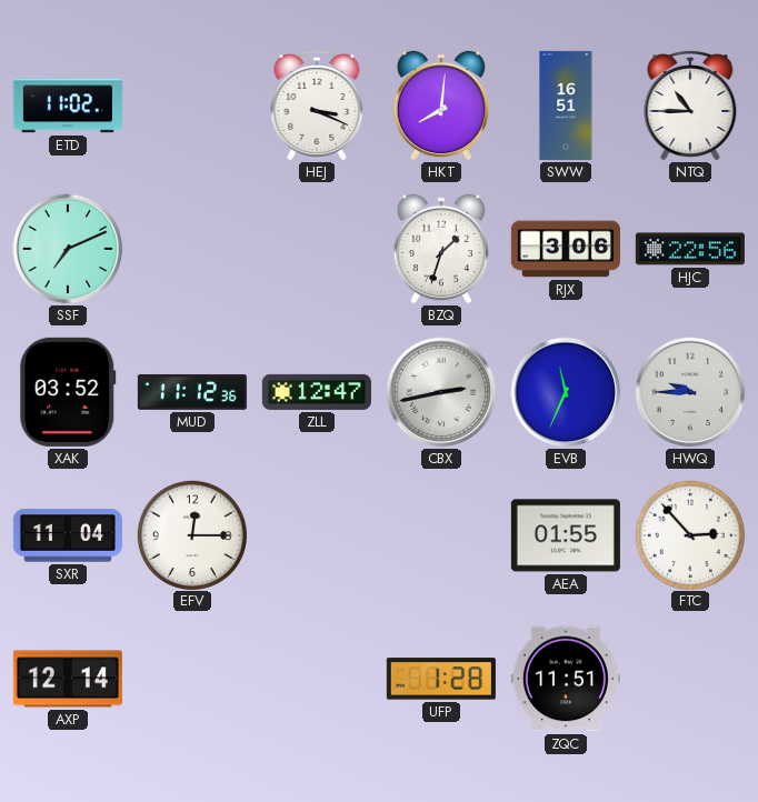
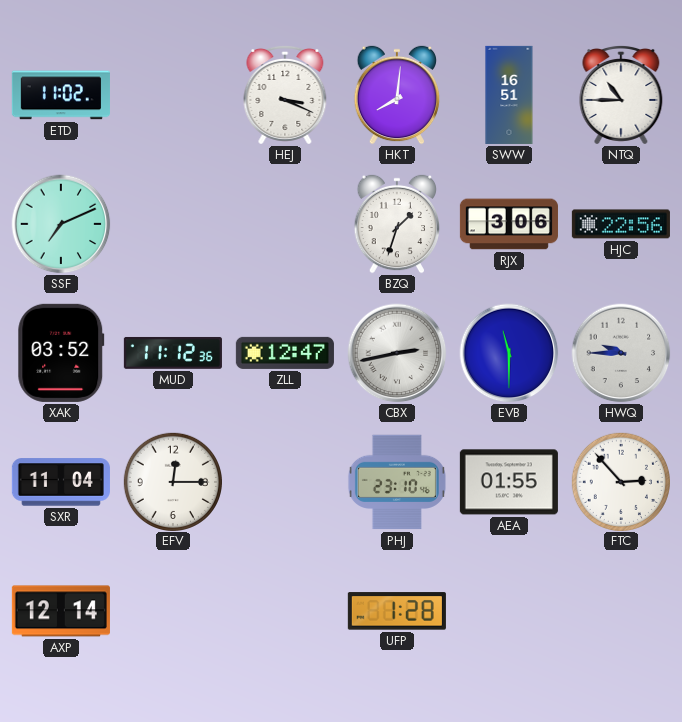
EVB: 11:34 -> 11:30 (509, 353)
PHJ: none -> 23:10 (397, 482)
ZQC: 11:51 -> none (566, 679)
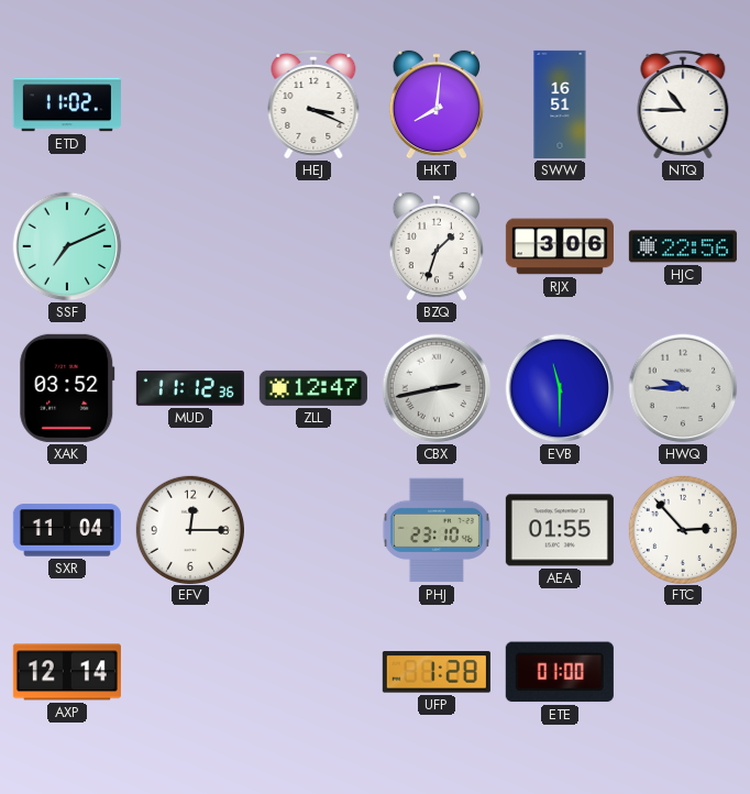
ETE: none -> 01:00 (560, 672)
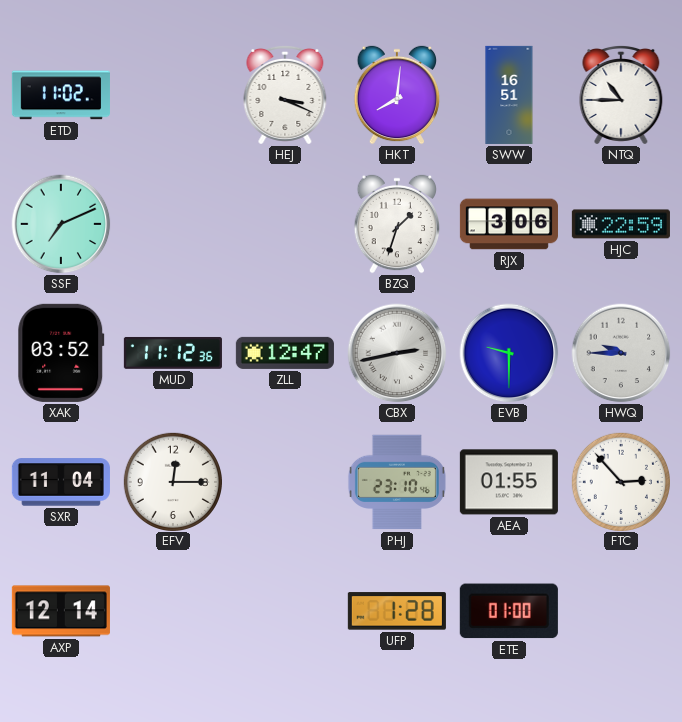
HJC: 22:56 -> 22:59 (621, 224)
EVB: 11:30 -> 9:30 (509, 353)
